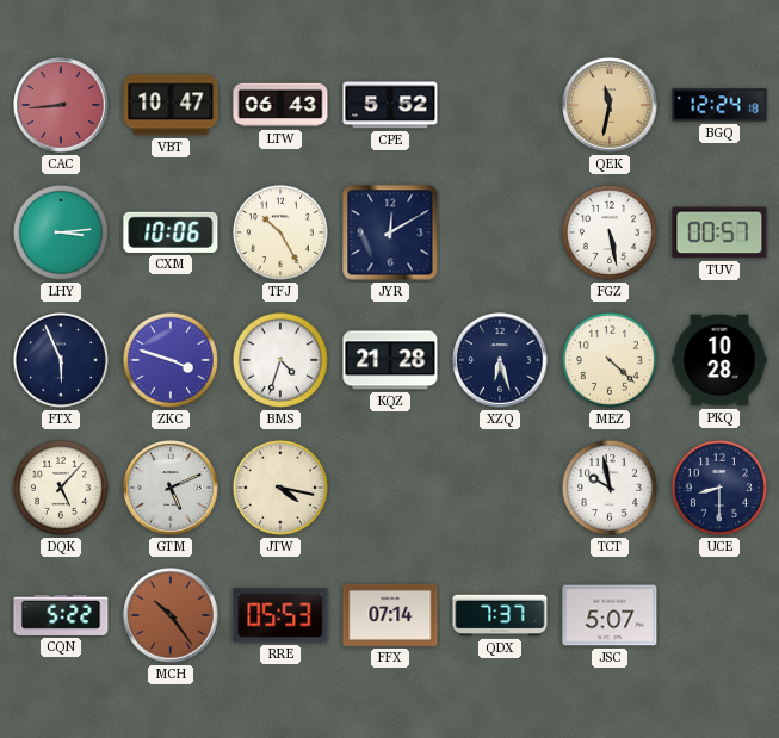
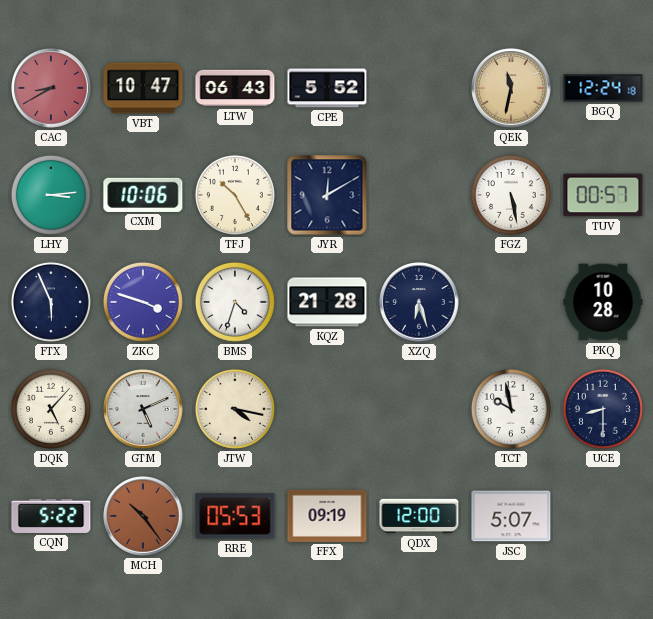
CAC: 8:44 -> 8:40 (51, 88)
MEZ: 4:22 -> none (610, 360)
FFX: 07:14 -> 09:19 (327, 516)
QDX: 7:37 -> 12:00 (419, 516)
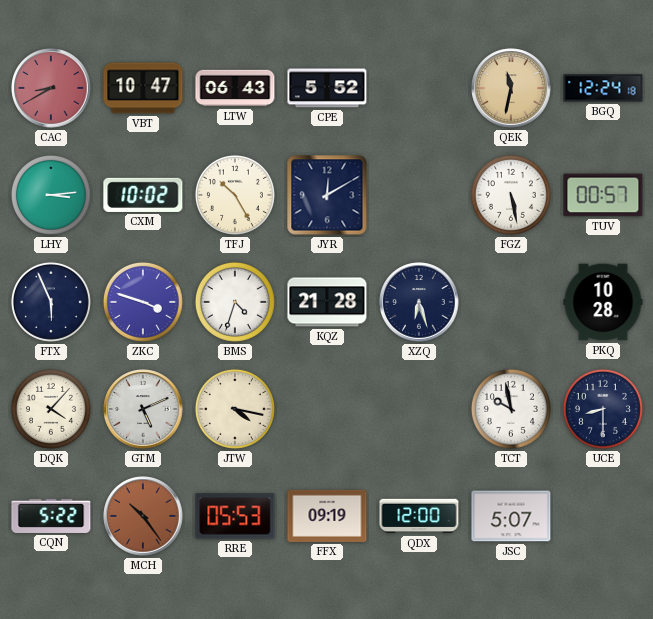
CXM: 10:06 -> 10:02 (143, 195)
DQK: 5:07 -> 4:07 (51, 409)
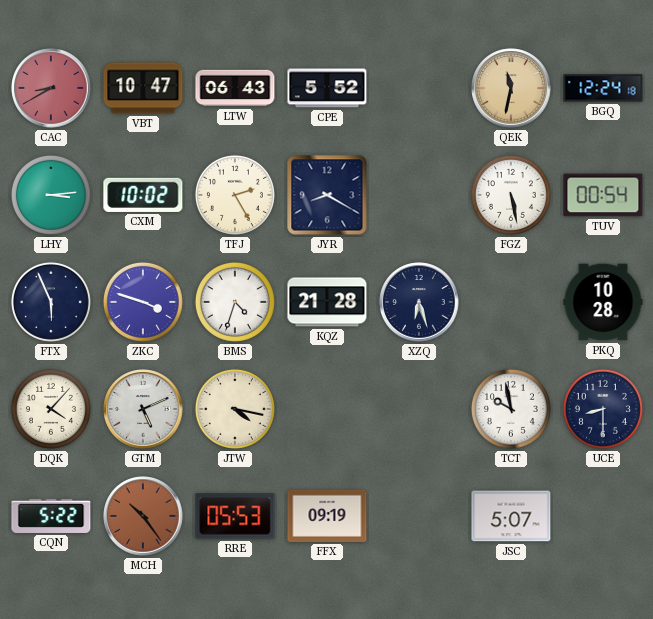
TFJ: 10:25 -> 2:25 (235, 195)
JYR: 12:10 -> 8:20 (327, 195)
TUV: 00:57 -> 00:54 (603, 195)
QDX: 12:00 -> none (419, 516)
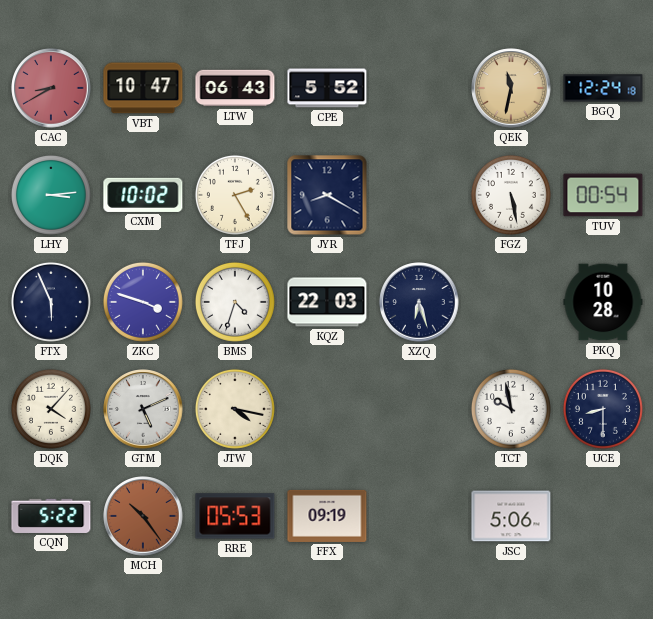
KQZ: 21:28 -> 22:03 (327, 302)
JSC: 5:07 -> 5:06 (511, 516)
